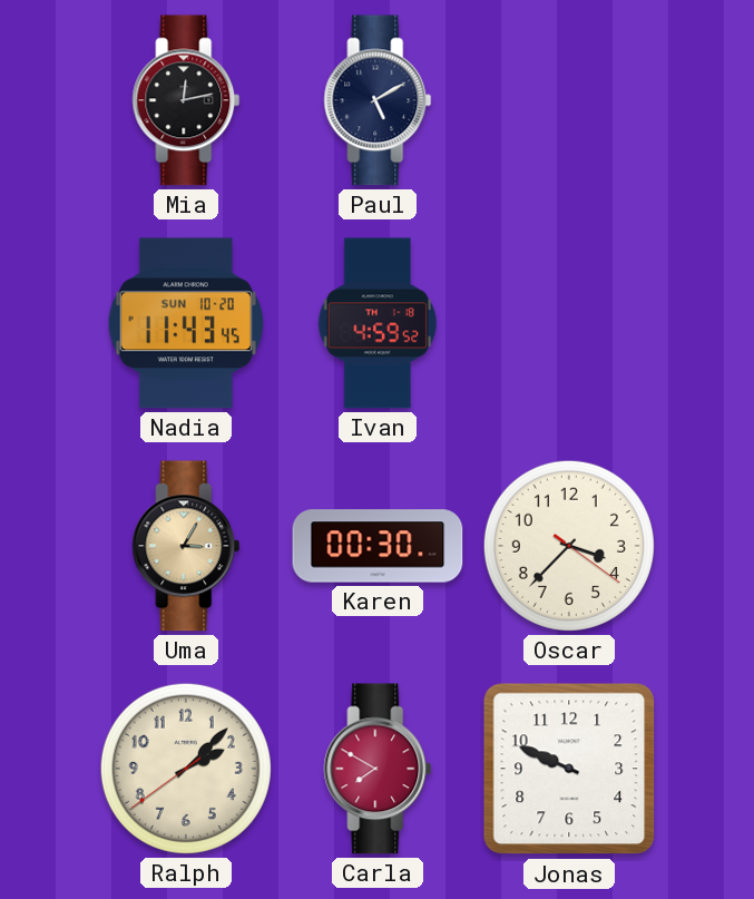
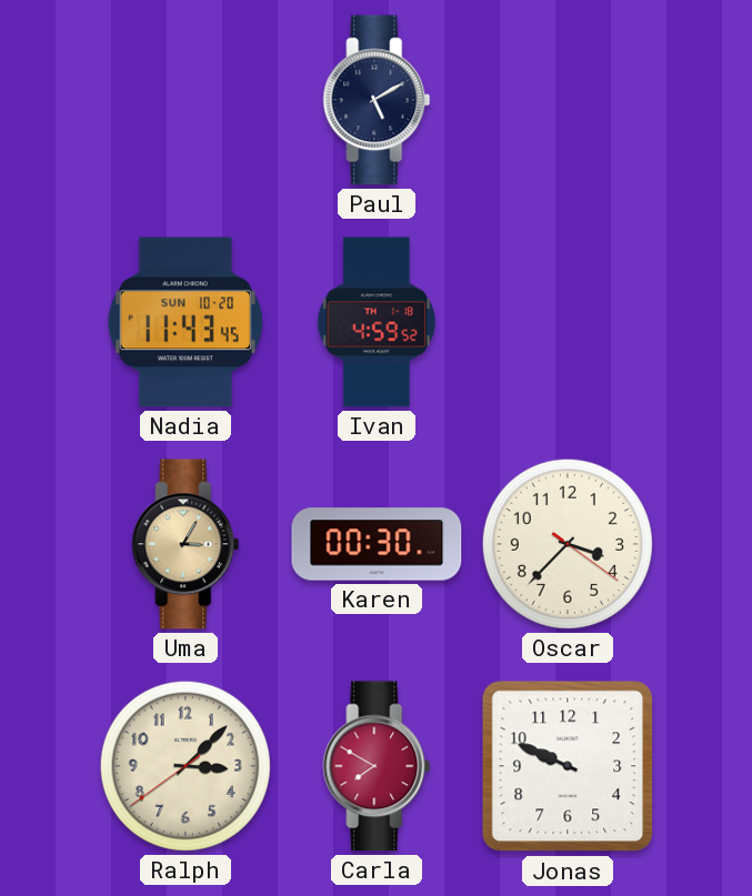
Mia: 12:13 -> none (186, 100)
Ralph: 2:07 -> 3:07 (186, 766)
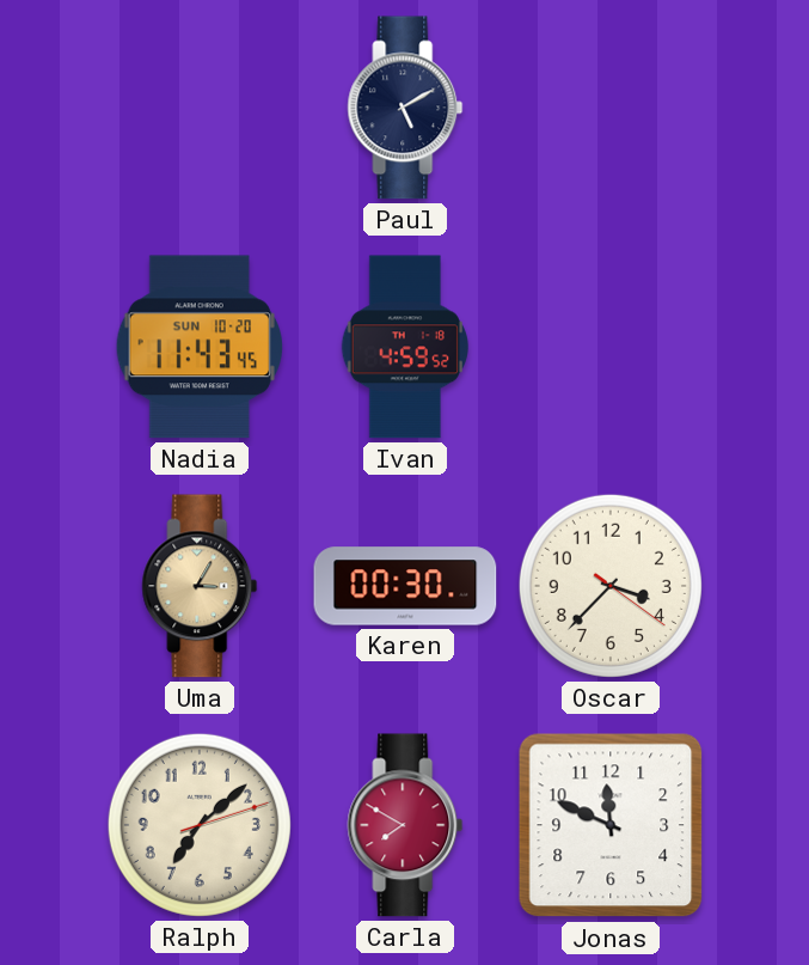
Ralph: 3:07 -> 7:08 (200, 825)
Jonas: 9:49 -> 11:49 (611, 825)
